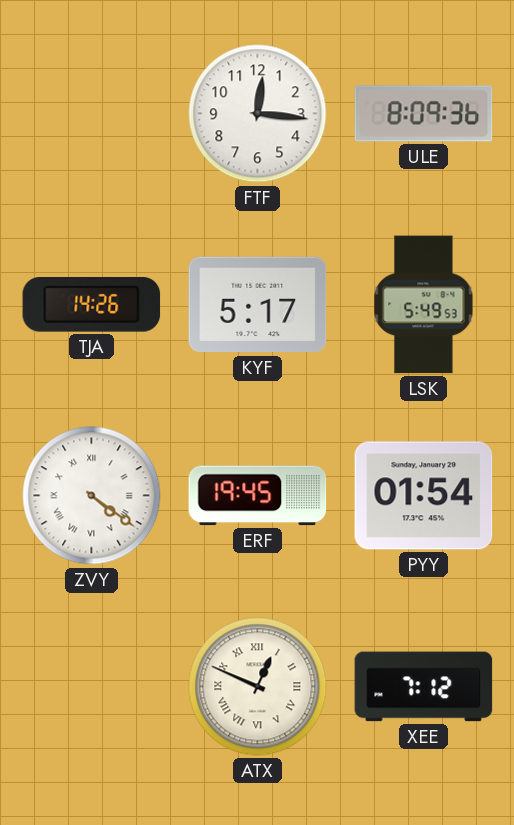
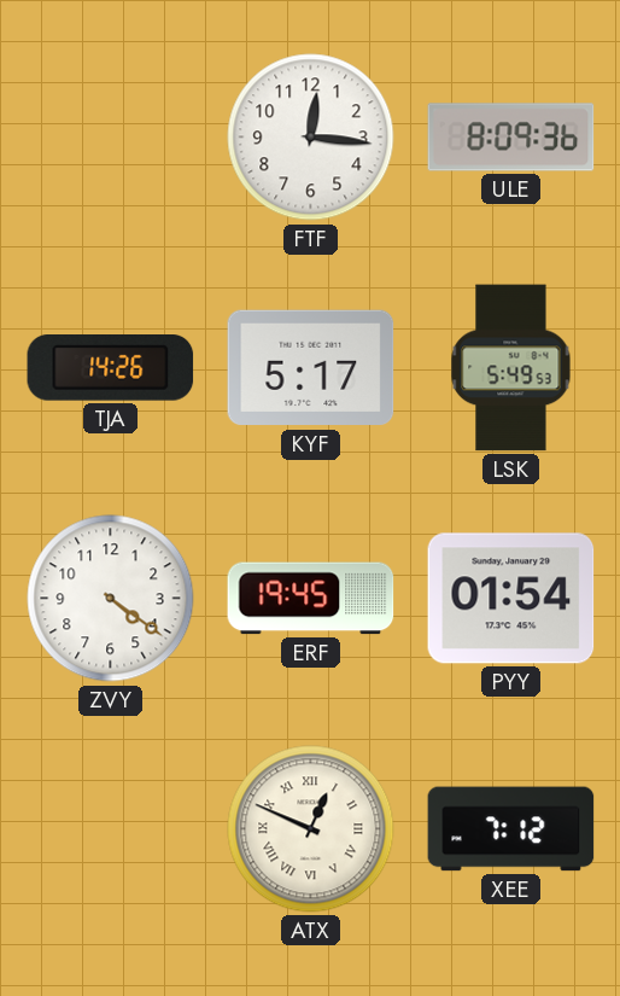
ZVY numerals: Roman -> Arabic (111, 599)
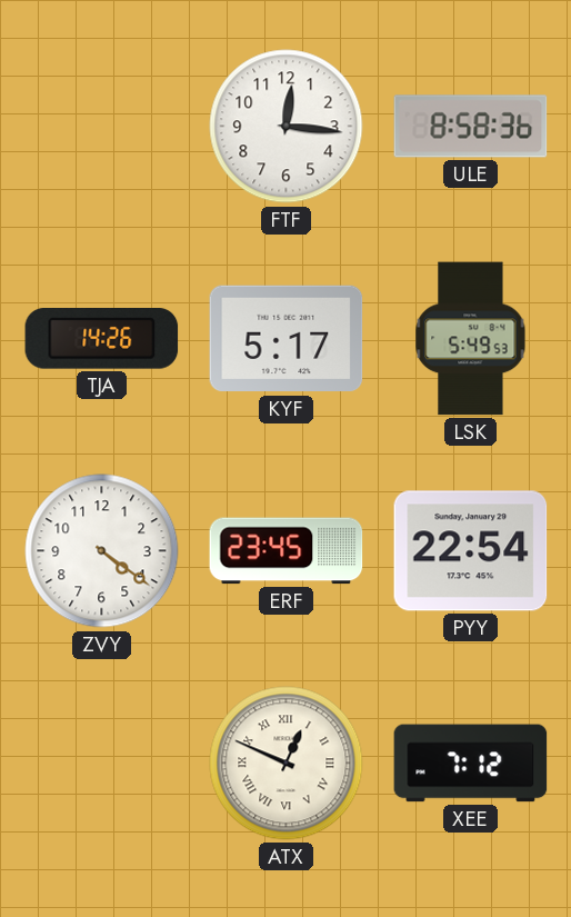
ULE: 8:09 -> 8:58 (471, 127)
ERF: 19:45 -> 23:45 (287, 551)
PYY: 01:54 -> 22:54 (471, 551)
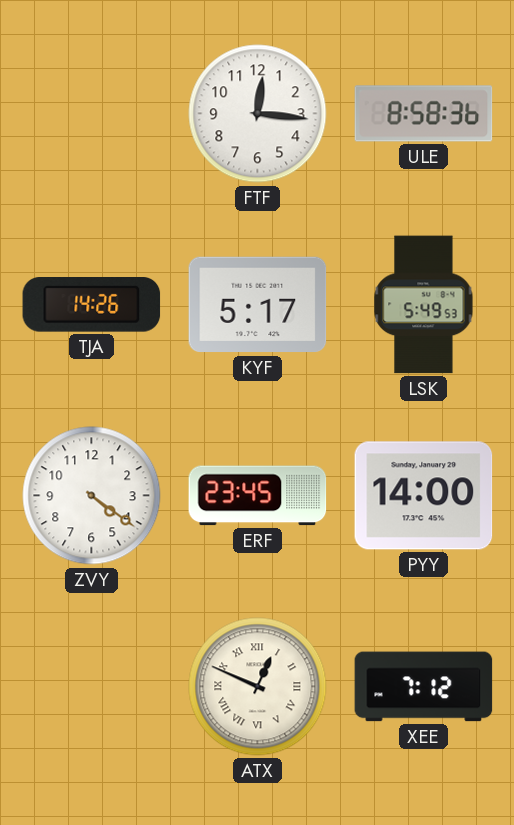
PYY: 22:54 -> 14:00 (424, 496)
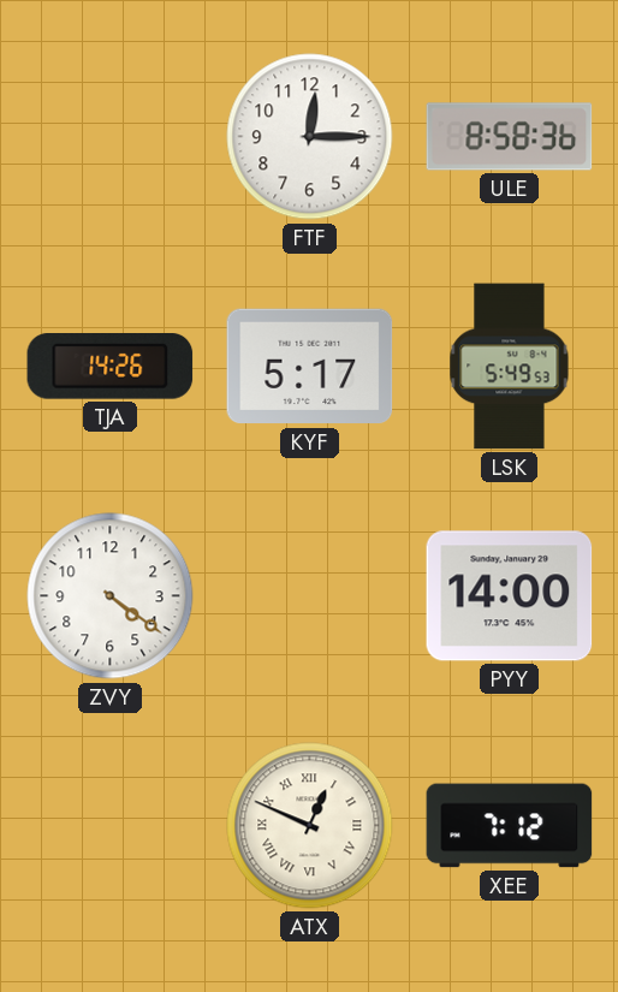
FTF: 12:16 -> 12:15 (310, 137)
ERF: 23:45 -> none (258, 496)
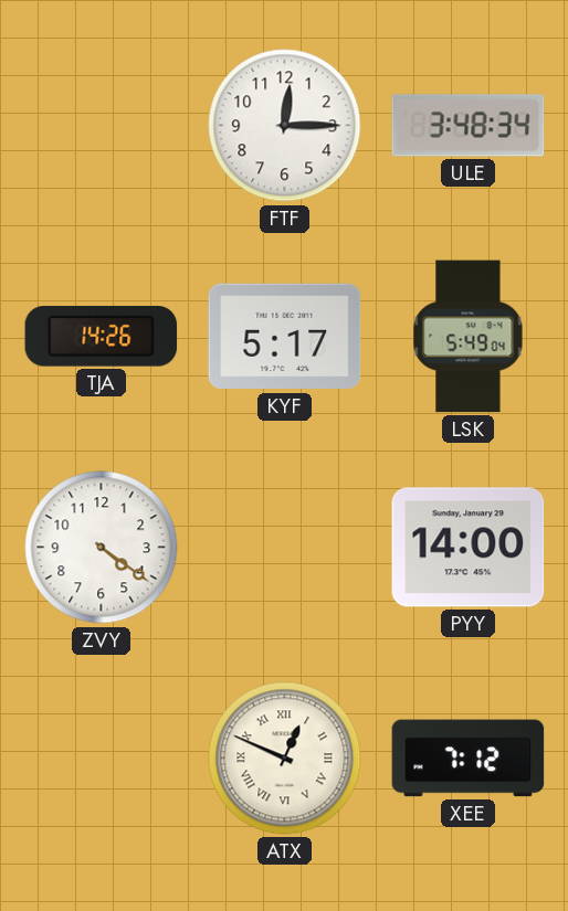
ULE: 8:58 -> 3:48 (469, 126)
LSK: 5:49:53 -> 5:49:04 (469, 337)
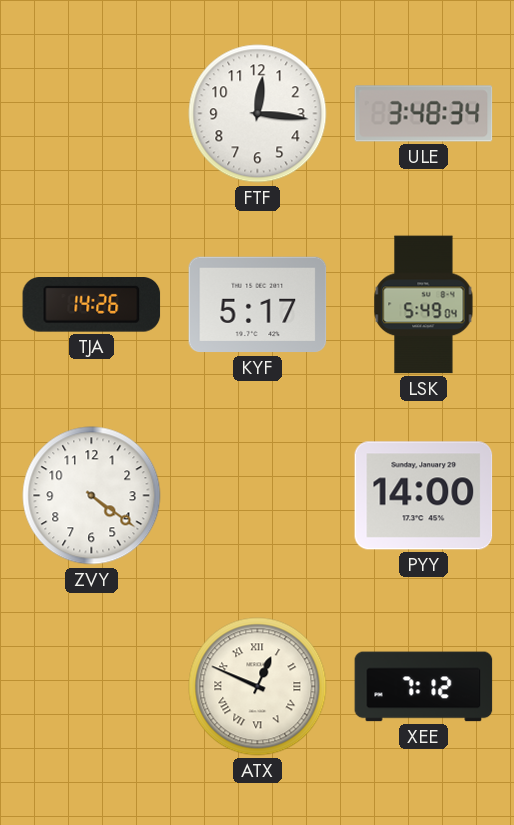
FTF: 12:15 -> 12:16 (258, 114)
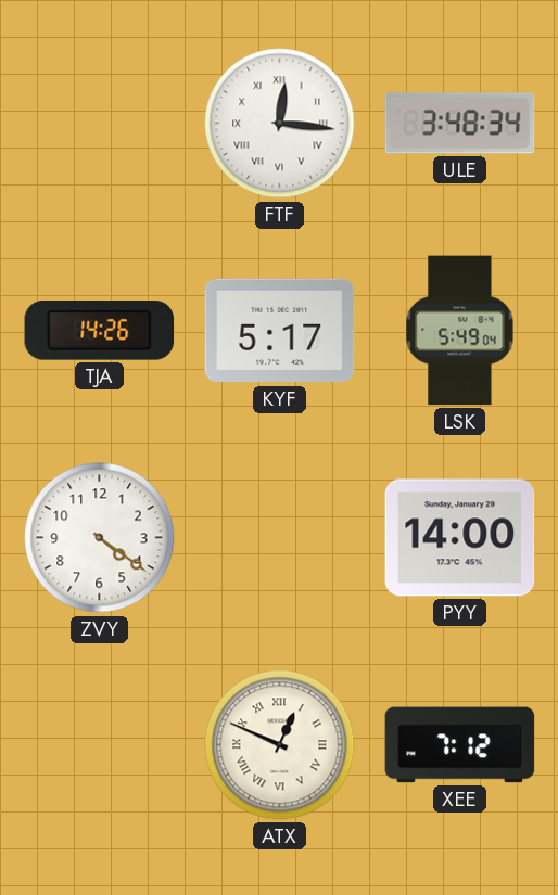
FTF numerals: Arabic -> Roman (280, 124)
